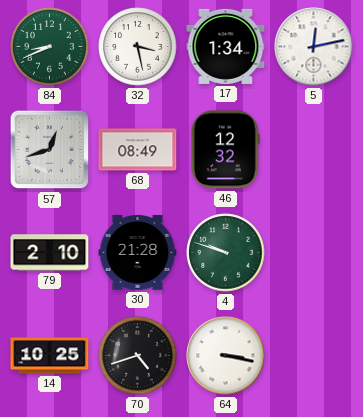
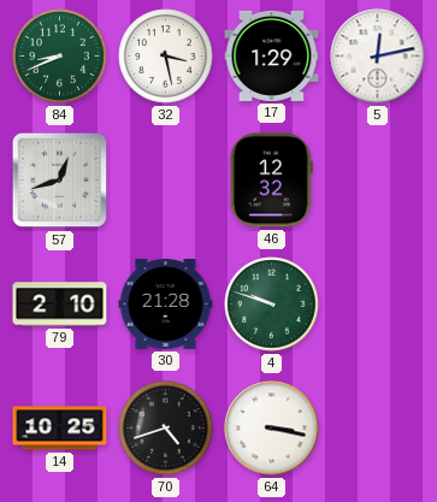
17: 1:34 -> 1:29 (272, 55)
68: 08:49 -> none (138, 150)
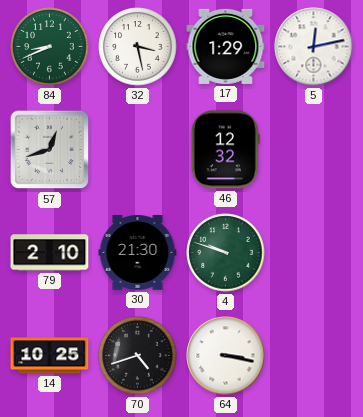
30: 21:28 -> 21:30 (138, 253)
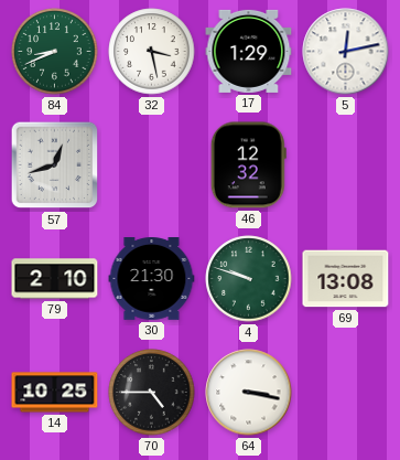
69: none -> 13:08 (346, 279)
70: 4:42 -> 4:45 (152, 393)
